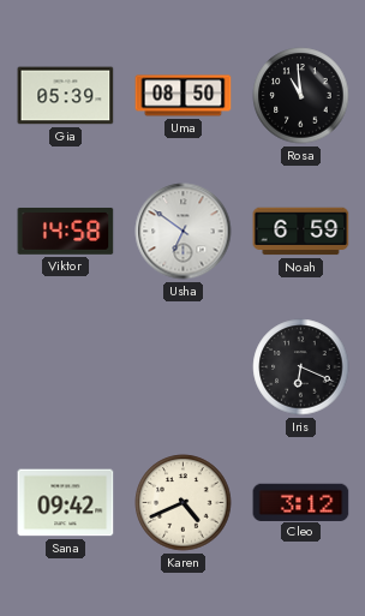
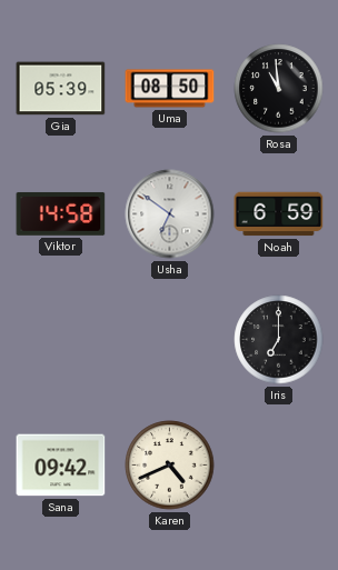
Iris: 6:19 -> 7:00 (279, 340)
Cleo: 3:12 -> none (301, 502)
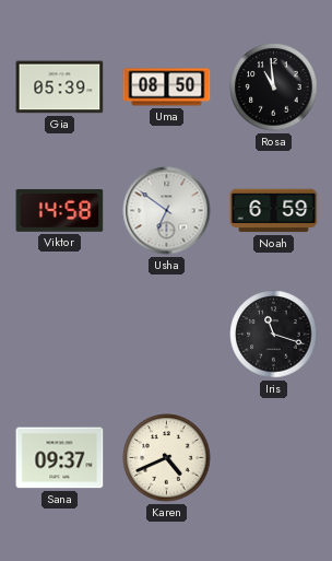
Iris: 7:00 -> 11:18 (274, 335)
Sana: 09:42 -> 09:37 (60, 458)
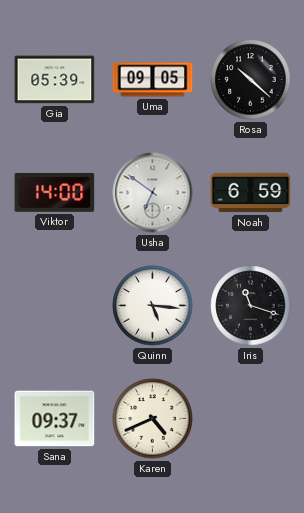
Uma: 08:50 -> 09:05 (153, 80)
Rosa: 10:59 -> 10:22 (251, 80)
Viktor: 14:58 -> 14:00 (55, 192)
Quinn: none -> 5:16 (153, 306)
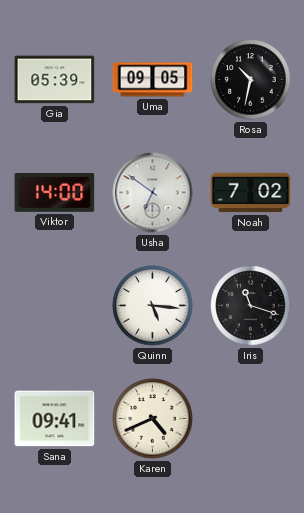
Rosa: 10:22 -> 10:32 (251, 80)
Noah: 6:59 -> 7:02 (251, 193)
Sana: 09:37 -> 09:41 (55, 419)
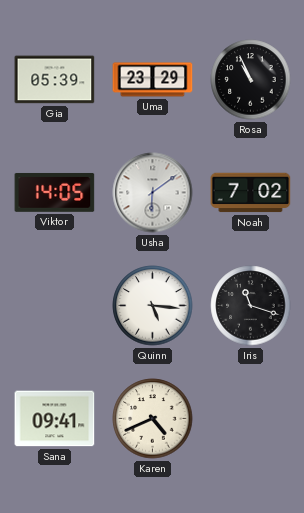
Uma: 09:05 -> 23:29 (153, 80)
Rosa: 10:32 -> 10:56 (251, 80)
Viktor: 14:00 -> 14:05 (55, 192)
Usha: 6:51 -> 6:09 (153, 193)
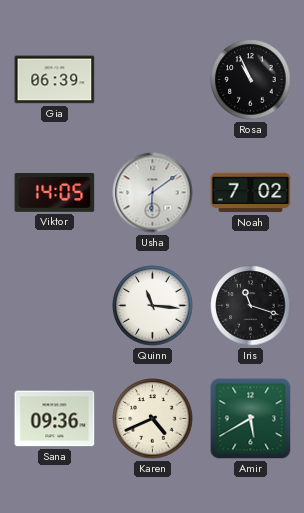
Gia: 05:39 -> 06:39 (55, 80)
Uma: 23:29 -> none (153, 80)
Quinn: 5:16 -> 11:16 (153, 306)
Sana: 09:41 -> 09:36 (55, 419)
Amir: none -> 5:40 (251, 419)
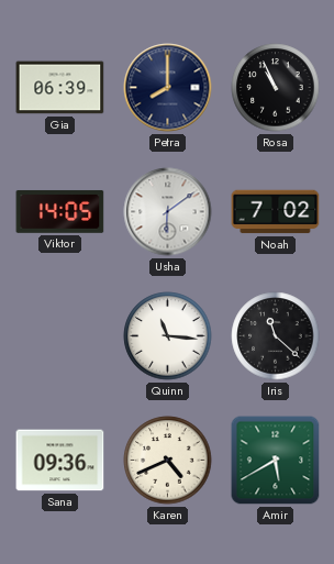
Petra: none -> 8:00 (168, 88)
Iris: 11:18 -> 11:22 (276, 336)
